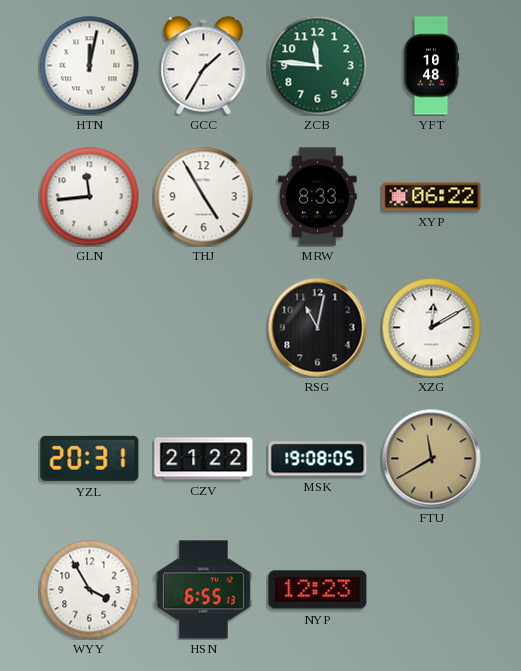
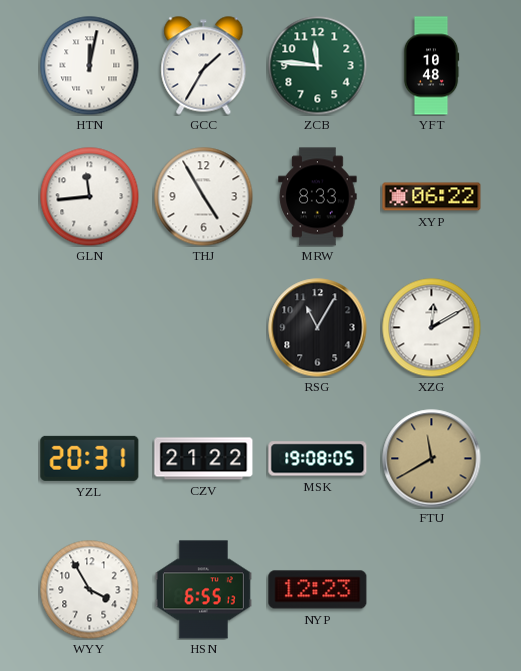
RSG: 11:02 -> 11:05 (318, 328)
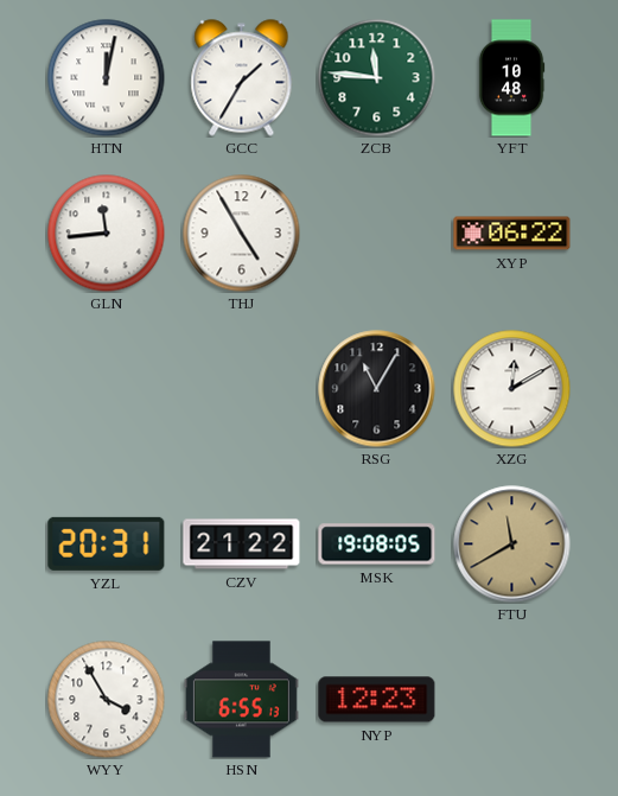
MRW: 8:33 -> none (318, 197)
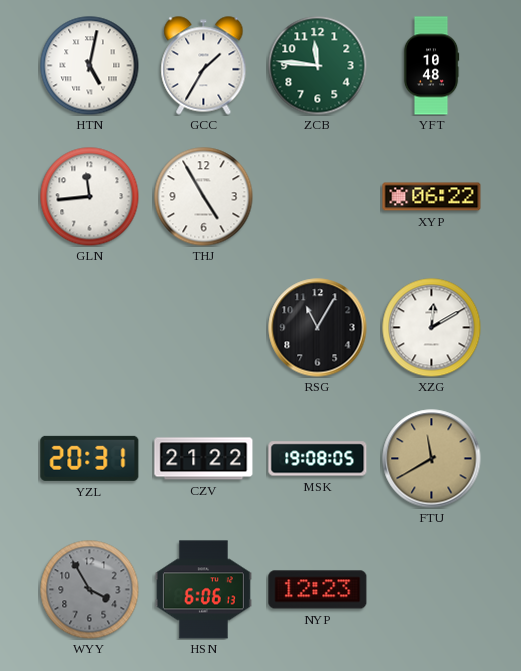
HTN: 12:02 -> 5:02 (90, 66)
WYY dial: white -> grey (90, 590)
HSN: 6:55 -> 6:06 (203, 590)
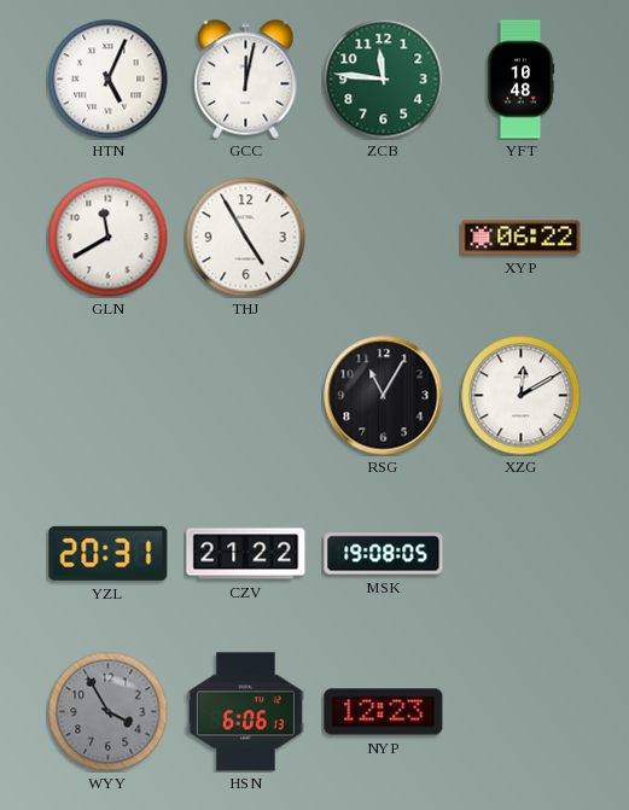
HTN: 5:02 -> 5:04 (109, 80)
GCC: 1:35 -> 12:02 (246, 80)
GLN: 11:44 -> 11:40 (109, 238)
FTU: 11:40 -> none (432, 459)
